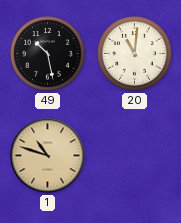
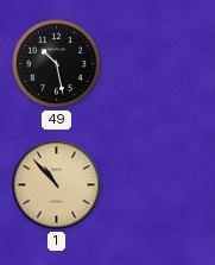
20: 11:01 -> none (135, 54)
1: 10:48 -> 10:53 (57, 185)
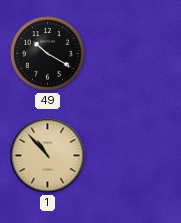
49: 10:28 -> 10:20 (48, 54)
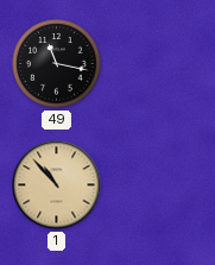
49: 10:20 -> 11:17 (57, 64)
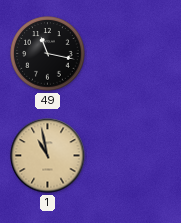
1: 10:53 -> 10:58 (48, 156)
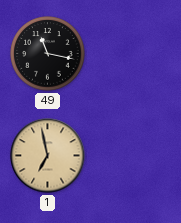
1: 10:58 -> 6:58 (48, 156)
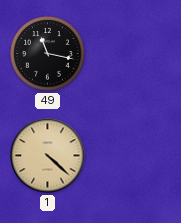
1: 6:58 -> 4:22 (48, 156)
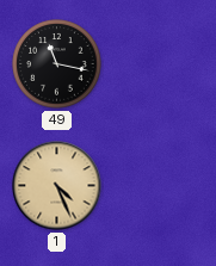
1: 4:22 -> 4:26 (57, 186)
